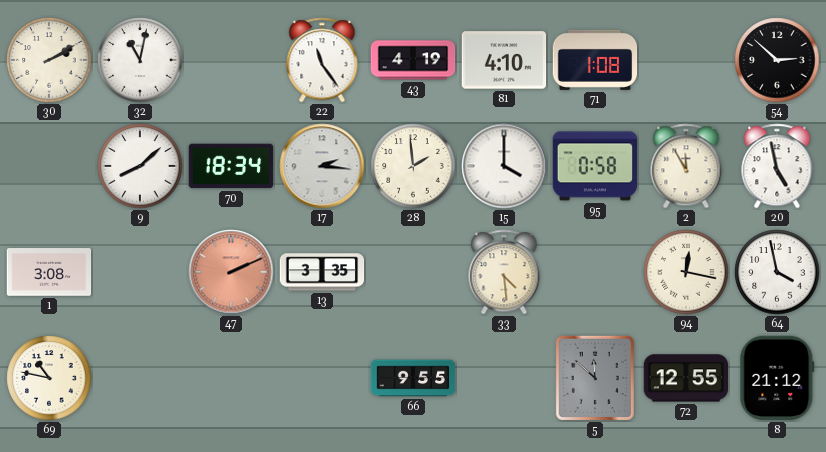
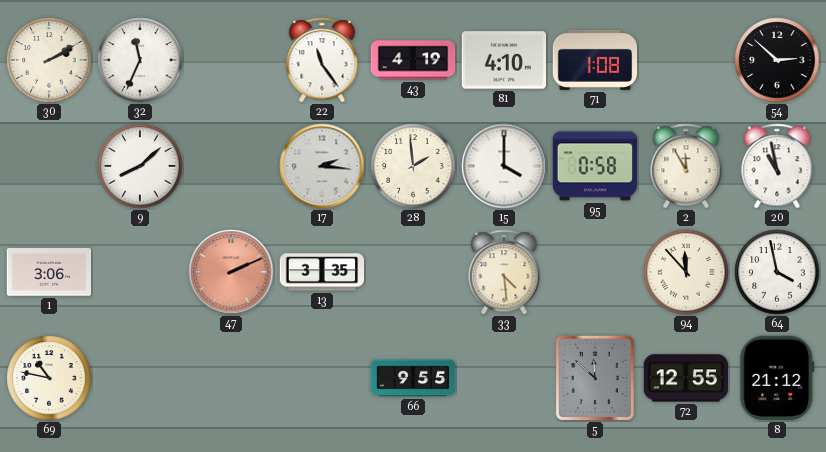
32: 11:02 -> 11:34 (140, 60)
70: 18:34 -> none (231, 166)
20: 4:58 -> 10:58 (777, 166)
1: 3:08 -> 3:06 (49, 272)
94: 12:17 -> 11:53 (686, 272)
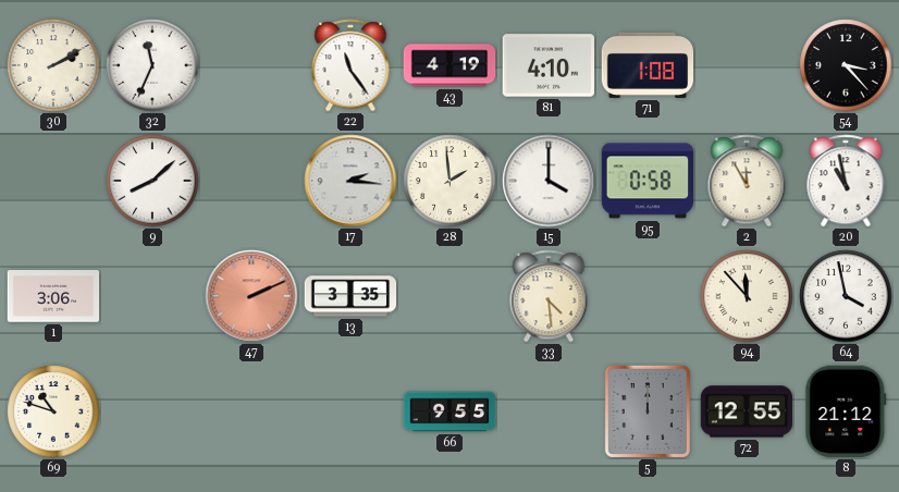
54: 2:52 -> 3:23 (846, 65)
69: 10:47 -> 10:48 (53, 411)
5: 11:52 -> 12:00 (648, 410)
